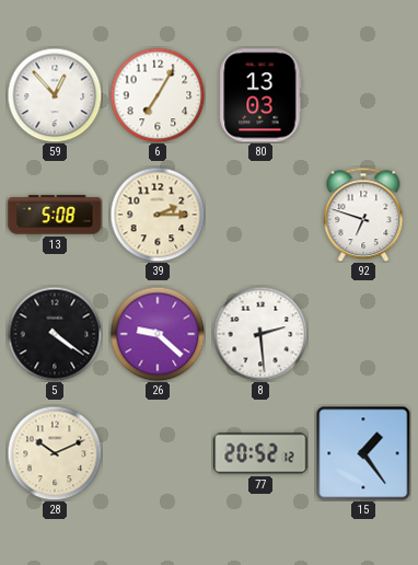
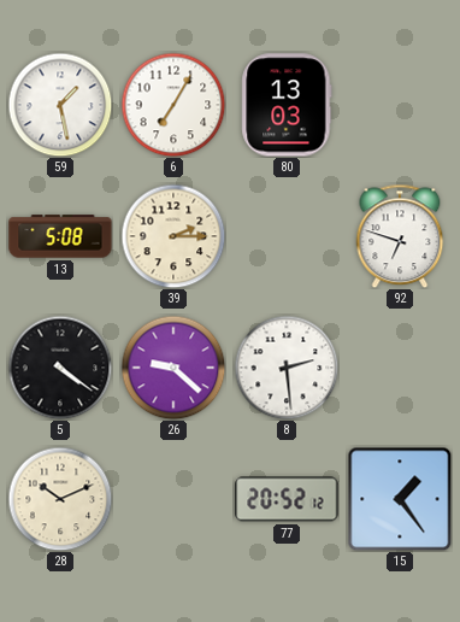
59: 12:53 -> 1:28 (60, 105)
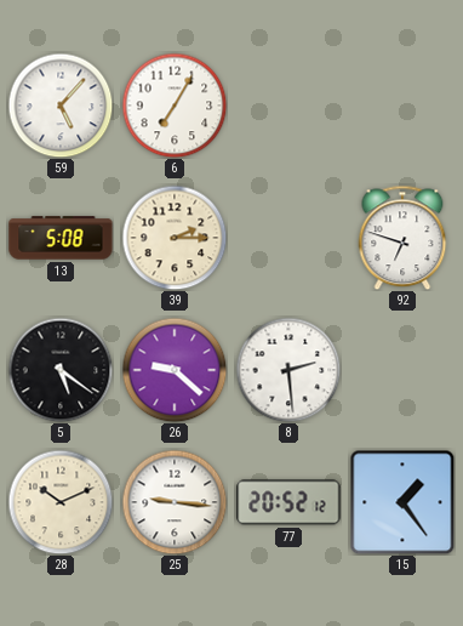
59: 1:28 -> 5:07 (61, 106)
80: 13:03 -> none (287, 105)
5: 4:21 -> 5:21 (61, 370)
25: none -> 9:16 (175, 502)
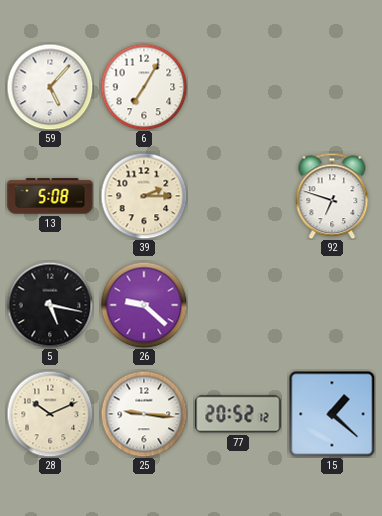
5: 5:21 -> 5:17 (50, 305)
8: 2:29 -> none (288, 370)
15: 1:24 -> 1:22 (332, 414)
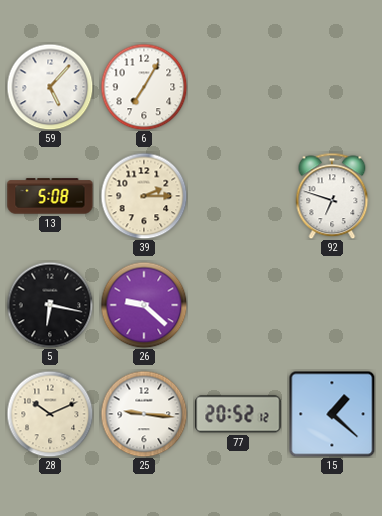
5: 5:17 -> 6:17 (50, 305)
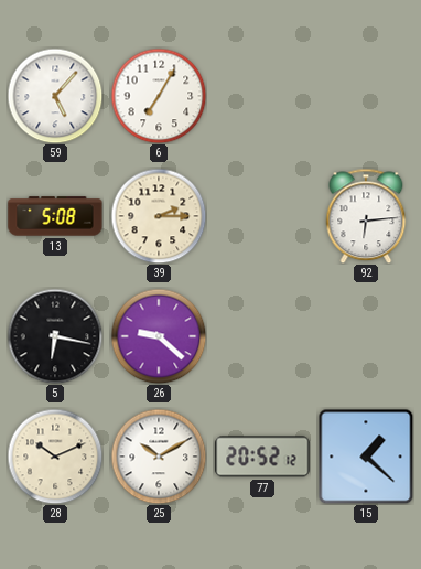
92: 6:48 -> 6:14 (366, 216)
25: 9:16 -> 10:10 (159, 457)
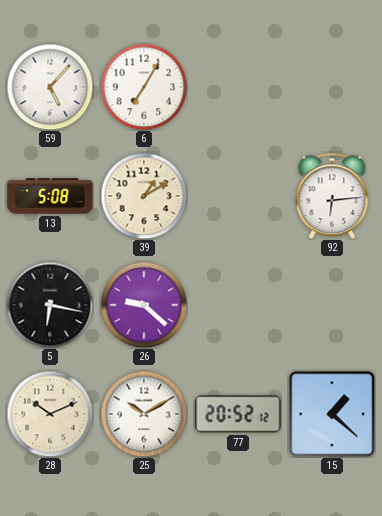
39: 2:15 -> 1:10 (144, 196)
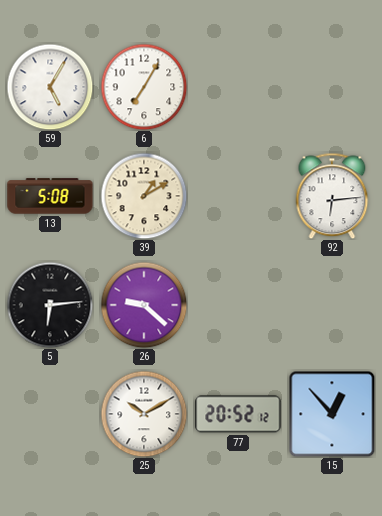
59: 5:07 -> 5:05 (50, 87)
5: 6:17 -> 6:14 (50, 305)
28: 10:11 -> none (50, 414)
15: 1:22 -> 12:53 (332, 414)
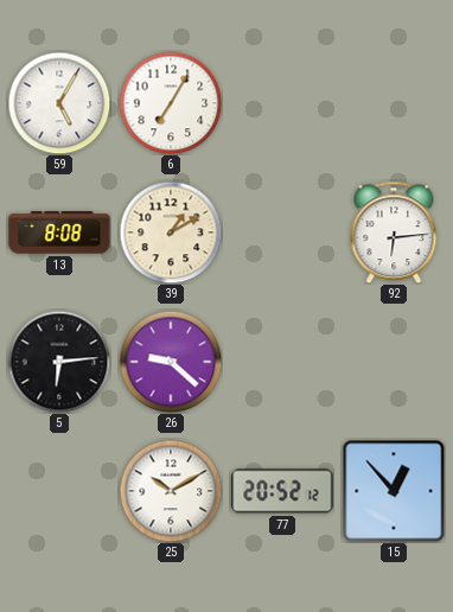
13: 5:08 -> 8:08 (59, 232)
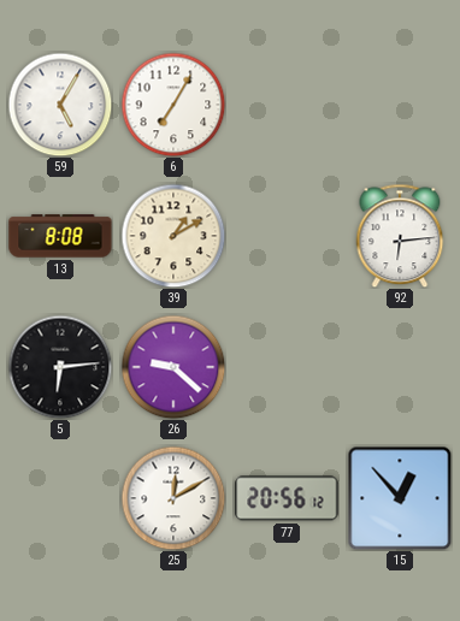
25: 10:10 -> 12:10 (173, 498)
77: 20:52 -> 20:56 (287, 498)
